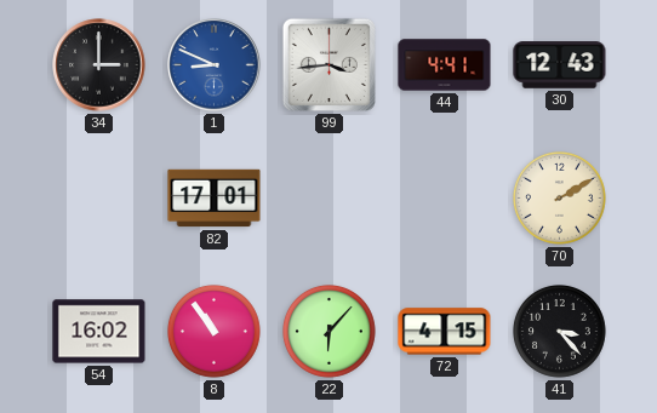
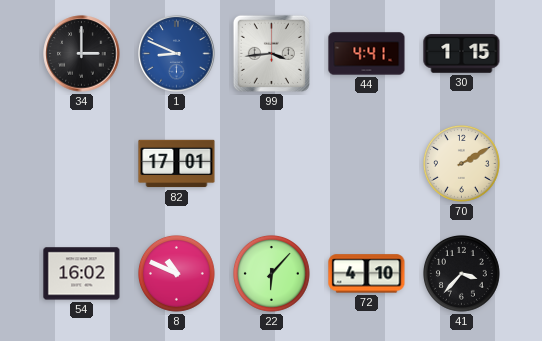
30: 12:43 -> 1:15 (462, 54)
8: 10:54 -> 10:49 (177, 274)
72: 4:15 -> 4:10 (367, 274)
41: 3:23 -> 3:37 (462, 274)
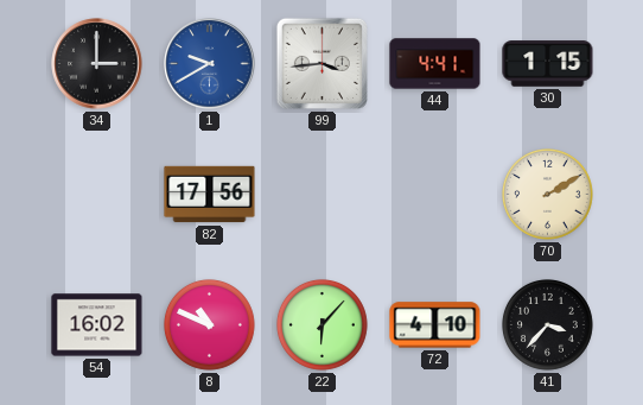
1: 8:49 -> 9:40 (210, 64)
82: 17:01 -> 17:56 (210, 195)
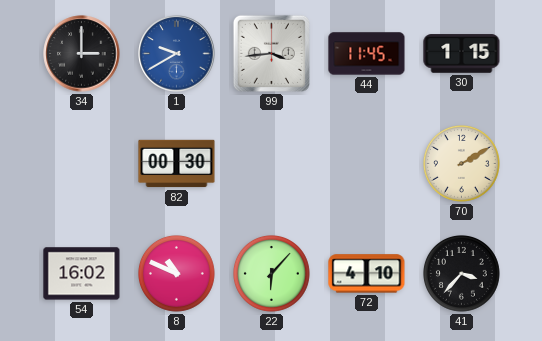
44: 4:41 -> 11:45 (367, 54)
82: 17:56 -> 00:30 (177, 164)
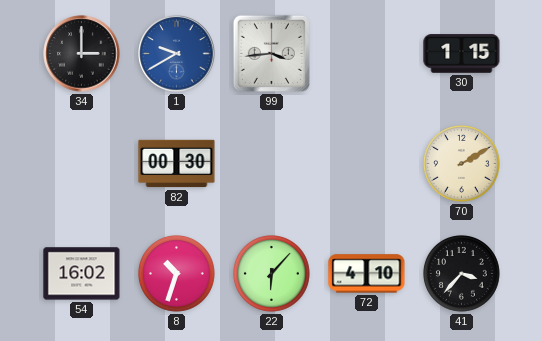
44: 11:45 -> none (367, 54)
8: 10:49 -> 10:33 (177, 274)
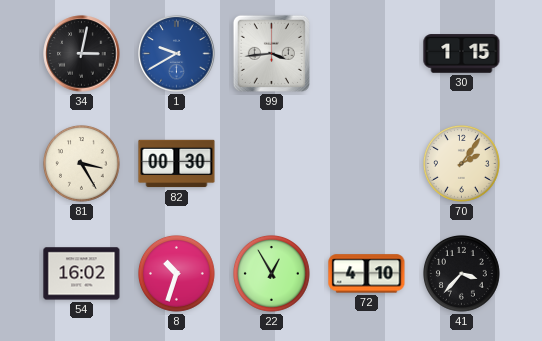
34: 3:00 -> 3:02 (82, 54)
81: none -> 3:25 (82, 164)
70: 2:10 -> 2:06 (462, 164)
22: 6:07 -> 12:55 (272, 274)
